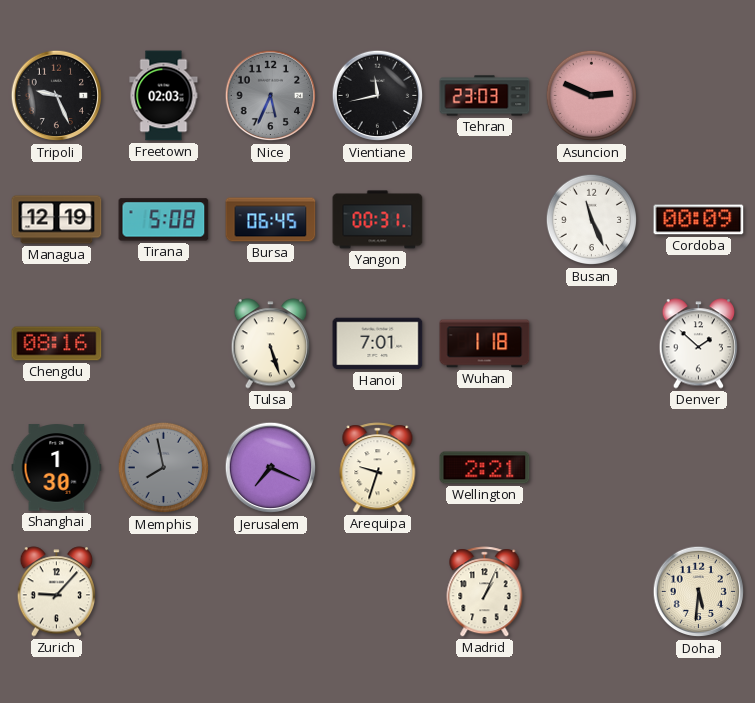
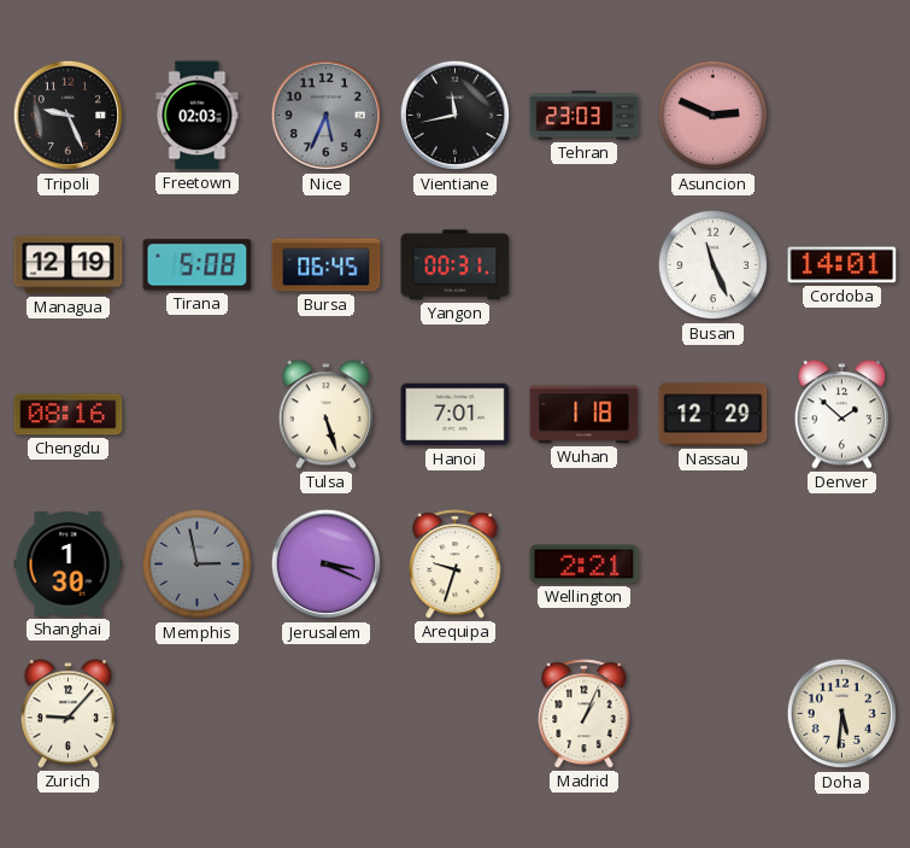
Cordoba: 00:09 -> 14:01 (843, 265)
Nassau: none -> 12:29 (714, 415)
Memphis: 7:58 -> 2:58 (198, 565)
Jerusalem: 7:19 -> 3:19 (327, 565)
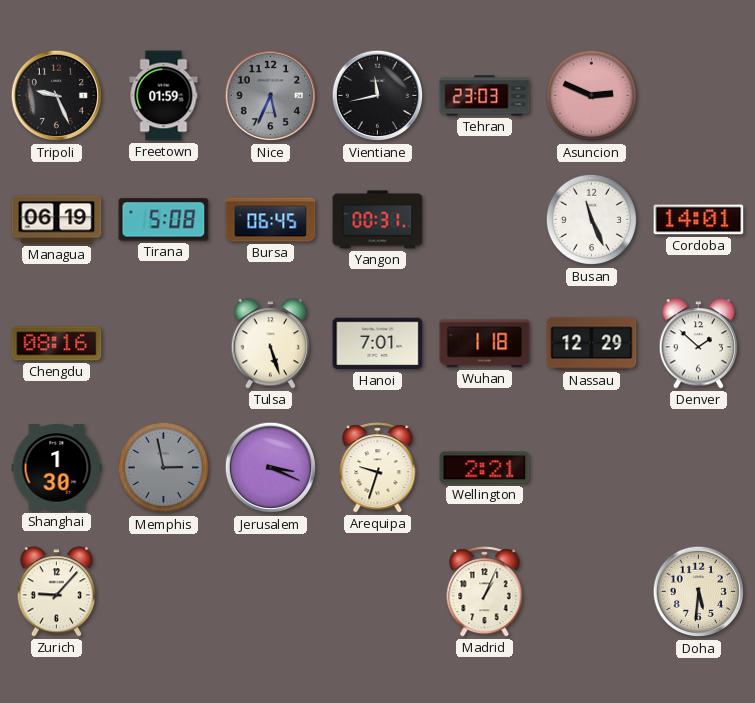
Freetown: 02:03 -> 01:59 (164, 96)
Managua: 12:19 -> 06:19 (57, 220)
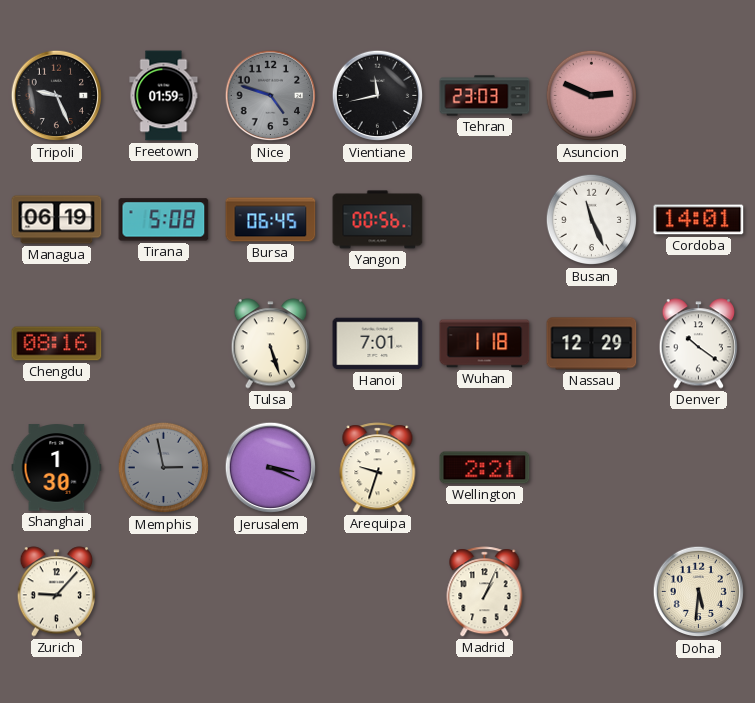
Nice: 5:34 -> 4:48 (271, 96)
Yangon: 00:31 -> 00:56 (378, 220)
Denver: 1:52 -> 10:21 (699, 344)
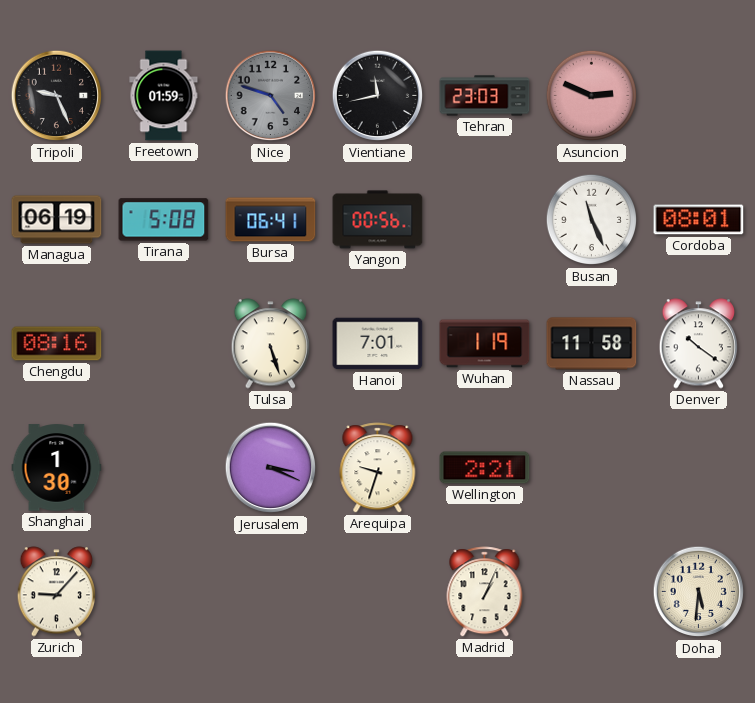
Bursa: 06:45 -> 06:41 (271, 220)
Cordoba: 14:01 -> 08:01 (699, 220)
Wuhan: 1:18 -> 1:19 (485, 344)
Nassau: 12:29 -> 11:58 (592, 344)
Memphis: 2:58 -> none (164, 468)
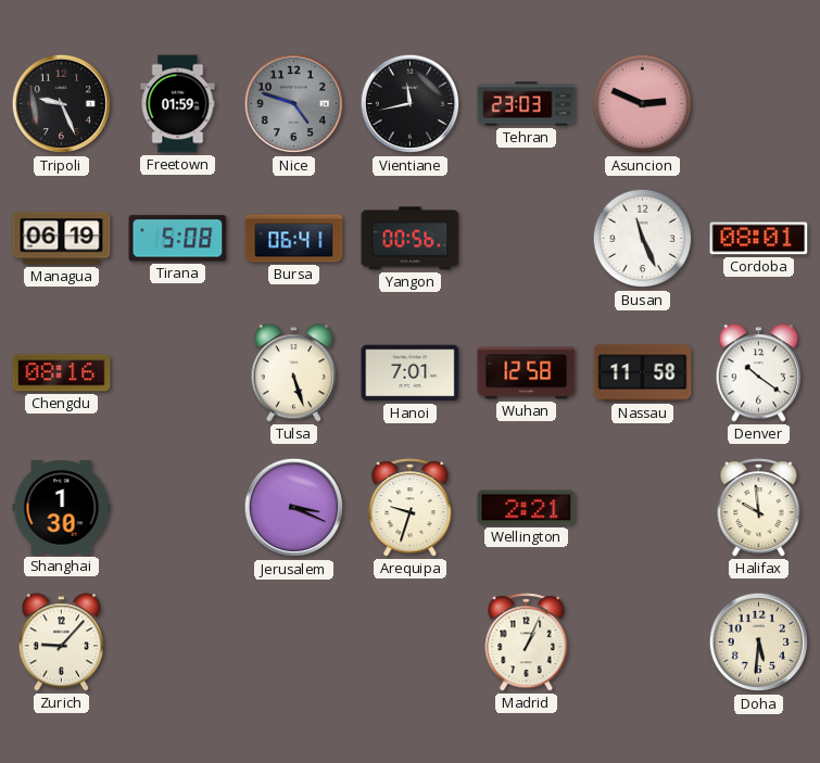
Wuhan: 1:19 -> 12:58 (527, 373)
Halifax: none -> 9:59 (759, 508)
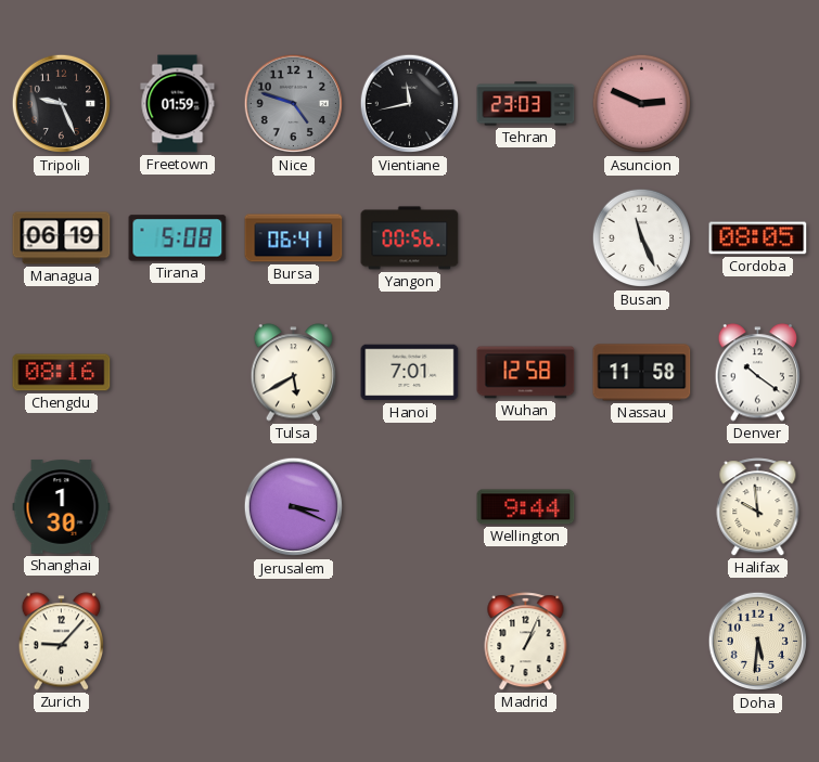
Cordoba: 08:01 -> 08:05 (758, 238)
Tulsa: 5:27 -> 5:40 (294, 373)
Arequipa: 9:33 -> none (411, 508)
Wellington: 2:21 -> 9:44 (526, 507)
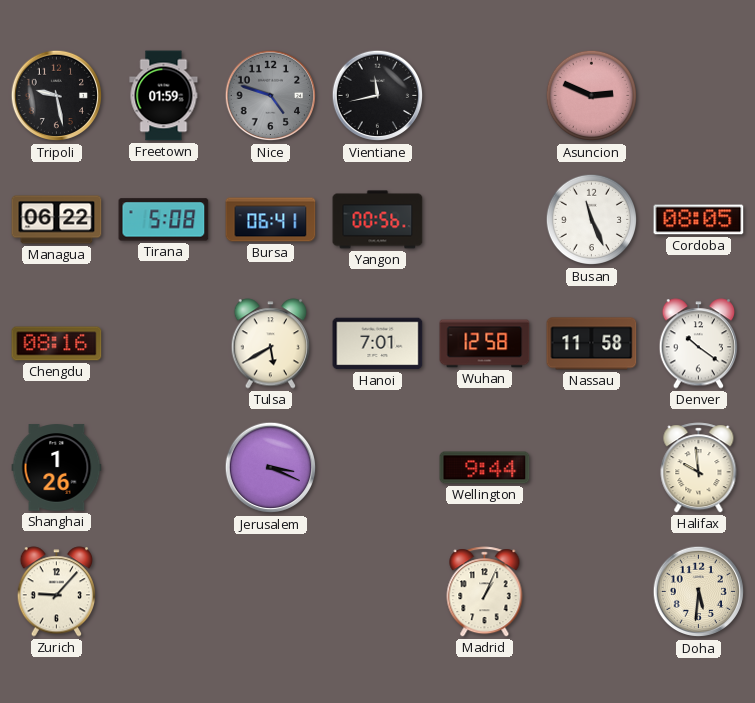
Tripoli: 9:26 -> 9:28 (57, 96)
Tehran: 23:03 -> none (526, 104)
Managua: 06:19 -> 06:22 (57, 220)
Shanghai: 1:30 -> 1:26 (57, 468)
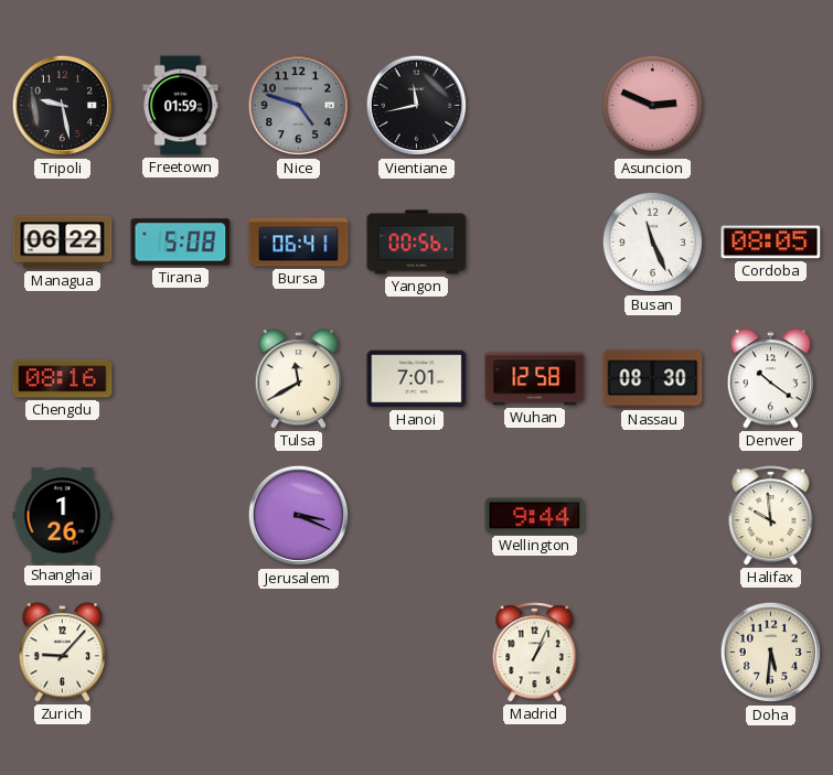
Tulsa: 5:40 -> 11:40 (299, 379)
Nassau: 11:58 -> 08:30 (653, 379)
